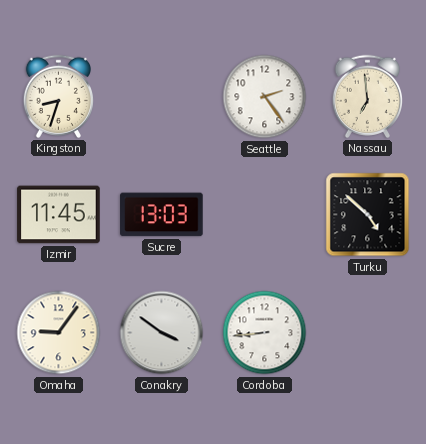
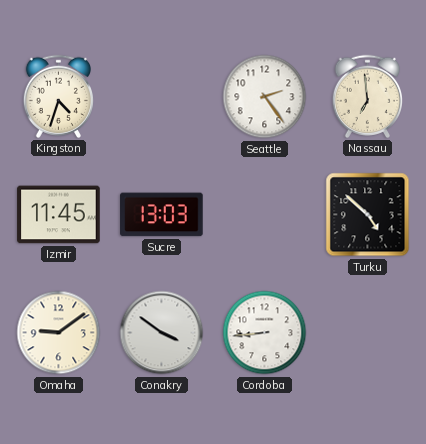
Kingston: 8:33 -> 4:33 (58, 96)
Omaha: 9:06 -> 9:09 (59, 333)
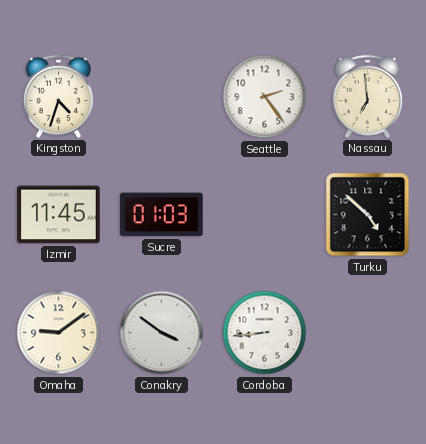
Sucre: 13:03 -> 01:03 (162, 215)
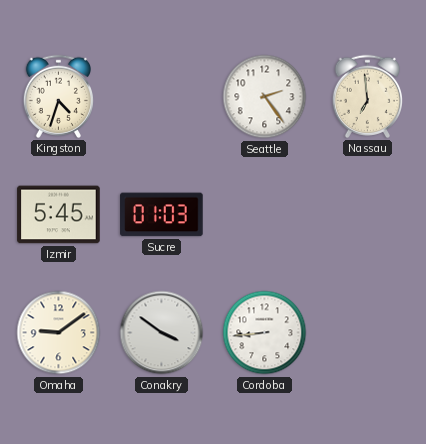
Izmir: 11:45 -> 5:45 (59, 215)
Turku: 4:52 -> none (368, 215)
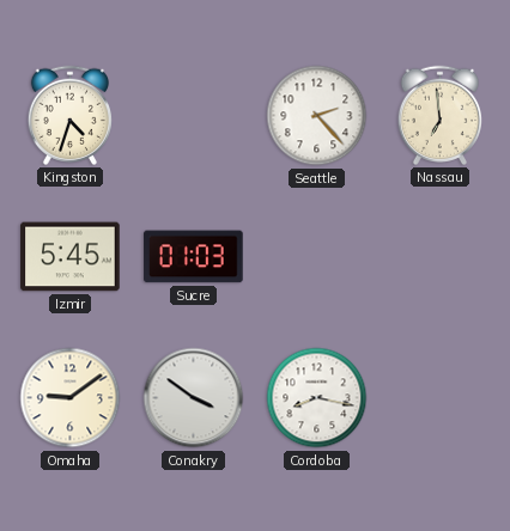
Seattle: 2:24 -> 2:23 (317, 116)
Cordoba: 8:44 -> 8:17 (317, 398)
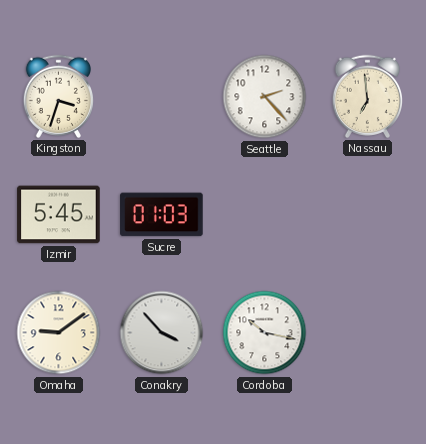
Kingston: 4:33 -> 3:33 (58, 96)
Conakry: 3:51 -> 3:53 (162, 333)
Cordoba: 8:17 -> 10:17 (265, 333)
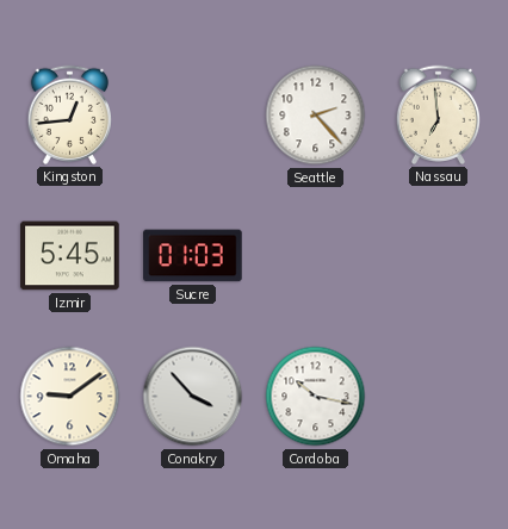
Kingston: 3:33 -> 12:44 (69, 114)
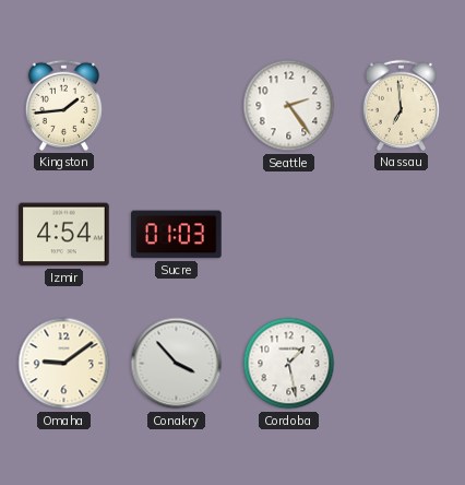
Kingston: 12:44 -> 1:44 (63, 105)
Seattle: 2:23 -> 2:24 (289, 106)
Izmir: 5:45 -> 4:54 (64, 235)
Cordoba: 10:17 -> 1:28 (289, 364)
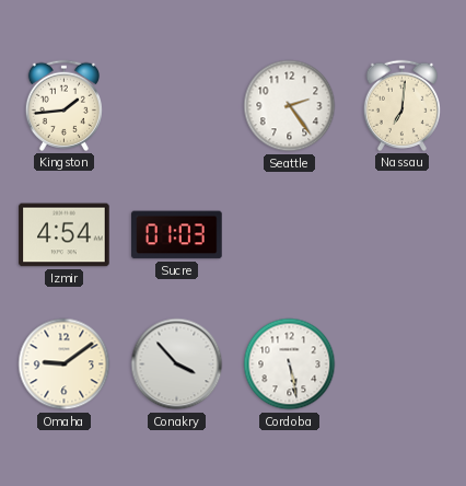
Nassau: 6:59 -> 7:01 (401, 105)
Cordoba: 1:28 -> 5:28 (290, 364)
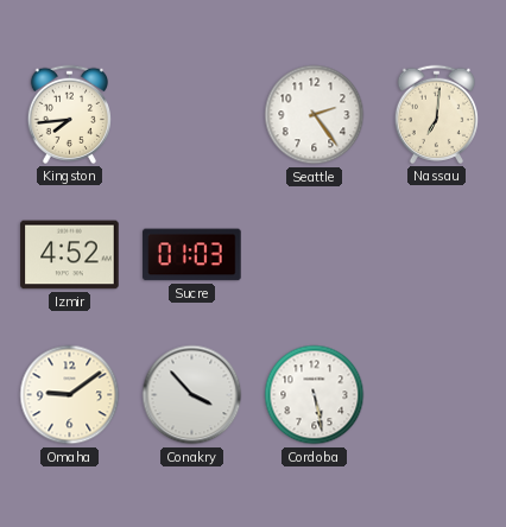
Kingston: 1:44 -> 7:44 (69, 114)
Izmir: 4:54 -> 4:52 (70, 255)
